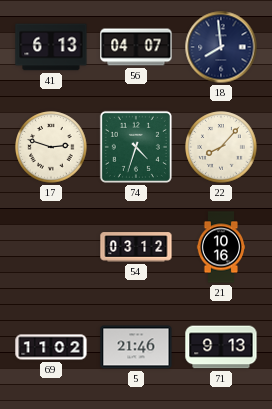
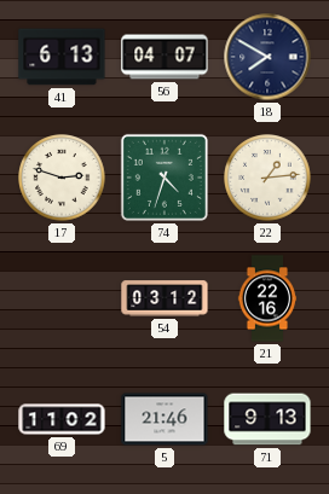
18: 7:59 -> 7:50 (267, 57)
22: 8:07 -> 1:14 (267, 178)
21: 10:16 -> 22:16 (267, 298)
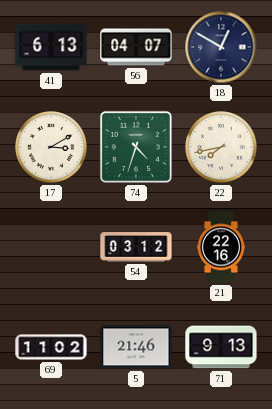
18: 7:50 -> 12:50 (221, 47)
17: 2:48 -> 3:10 (51, 147)
22: 1:14 -> 7:43 (221, 147)
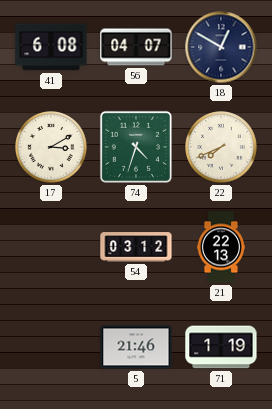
41: 6:13 -> 6:08 (51, 47)
22: 7:43 -> 7:41 (221, 147)
21: 22:16 -> 22:13 (221, 247)
69: 11:02 -> none (51, 347)
71: 9:13 -> 1:19 (221, 347)
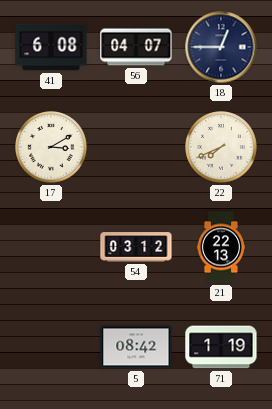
18: 12:50 -> 12:45 (221, 47)
74: 4:33 -> none (136, 147)
5: 21:46 -> 08:42 (136, 347)
